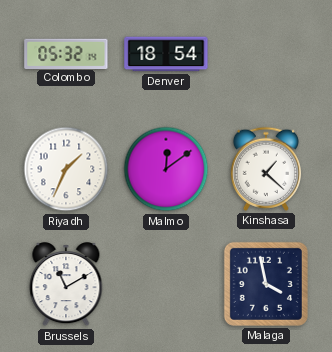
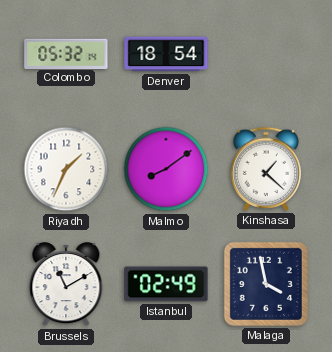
Malmo: 12:09 -> 8:09 (166, 169)
Istanbul: none -> 02:49 (166, 284)
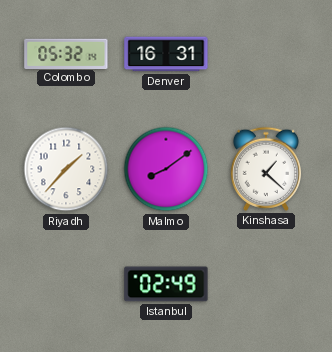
Denver: 18:54 -> 16:31 (166, 54)
Riyadh: 1:34 -> 1:37 (66, 169)
Brussels: 11:10 -> none (66, 285)
Malaga: 3:58 -> none (266, 284)
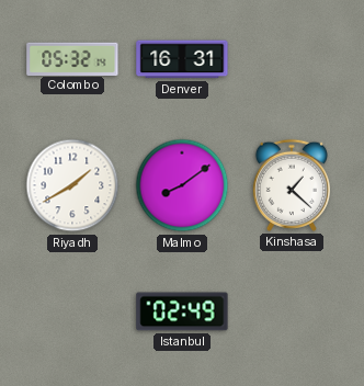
Riyadh: 1:37 -> 1:40 (72, 185)
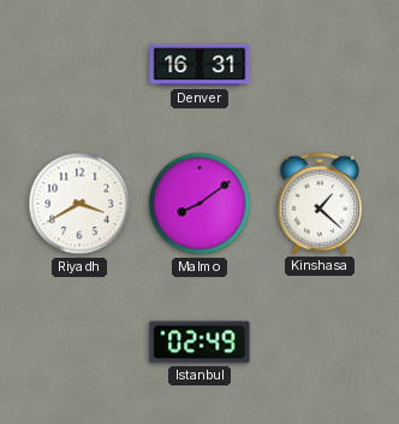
Colombo: 05:32 -> none (72, 58)
Riyadh: 1:40 -> 3:40 (79, 204)
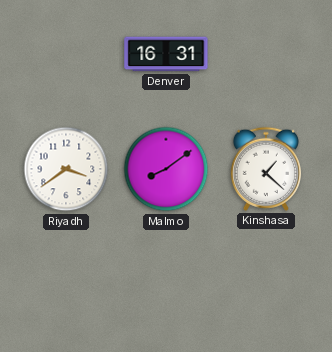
Riyadh: 3:40 -> 3:39 (66, 169)
Istanbul: 02:49 -> none (199, 342)
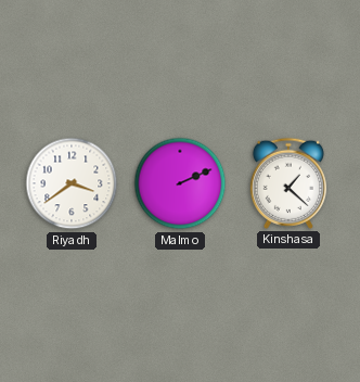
Denver: 16:31 -> none (166, 54)
Malmo: 8:09 -> 2:11 (180, 183)
